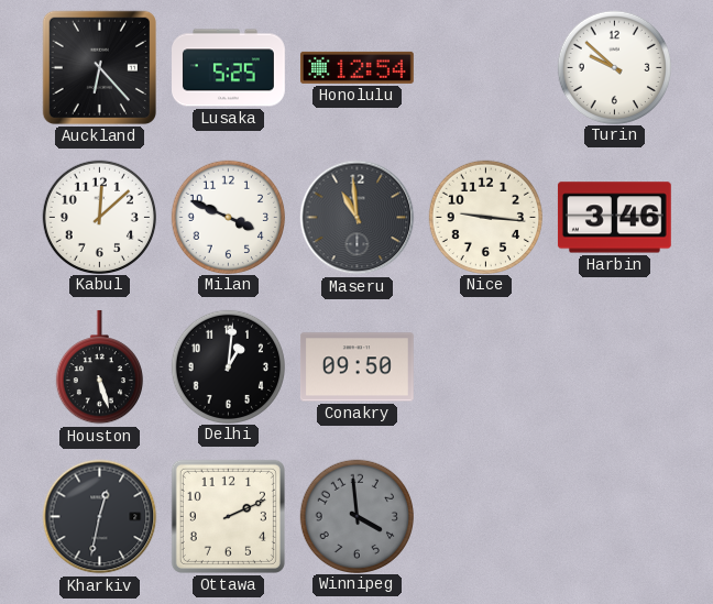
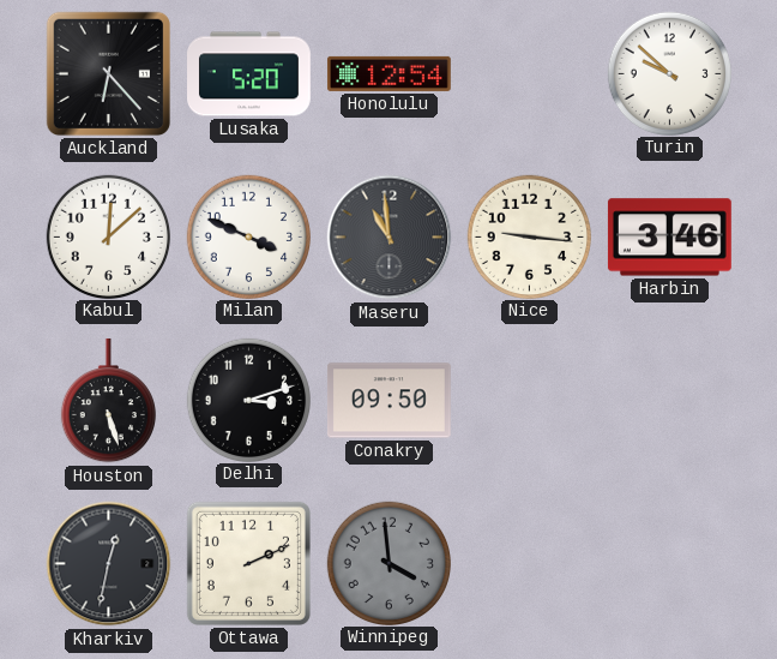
Lusaka: 5:25 -> 5:20 (249, 74)
Delhi: 1:01 -> 3:12 (248, 400)
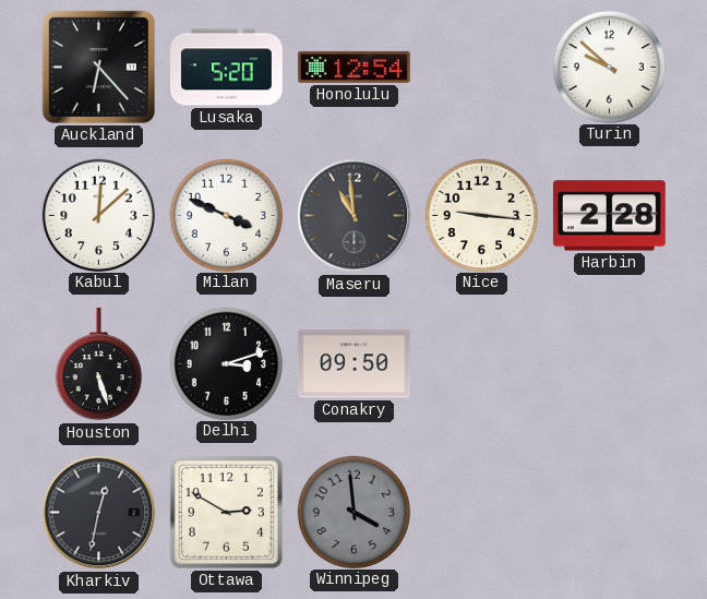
Harbin: 3:46 -> 2:28 (609, 216)
Ottawa: 2:11 -> 2:50 (226, 512)
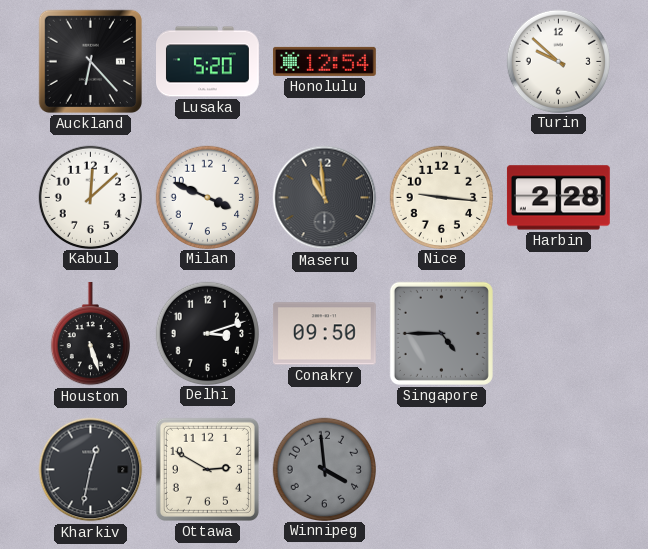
Singapore: none -> 4:45 (441, 333)
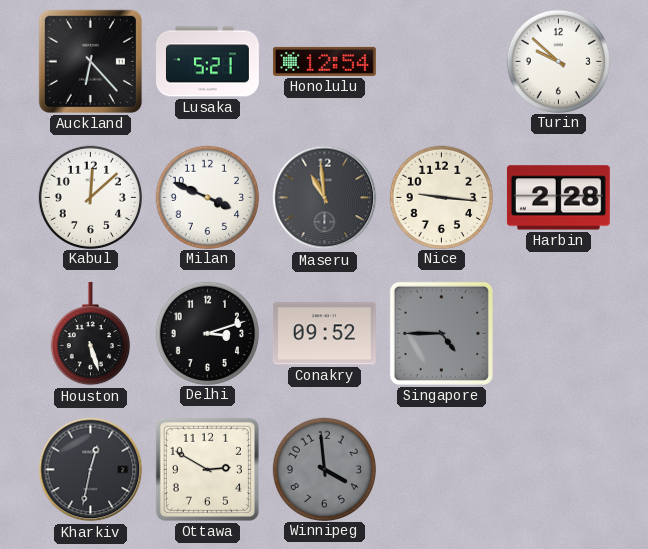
Lusaka: 5:20 -> 5:21 (208, 62)
Conakry: 09:50 -> 09:52 (324, 334)
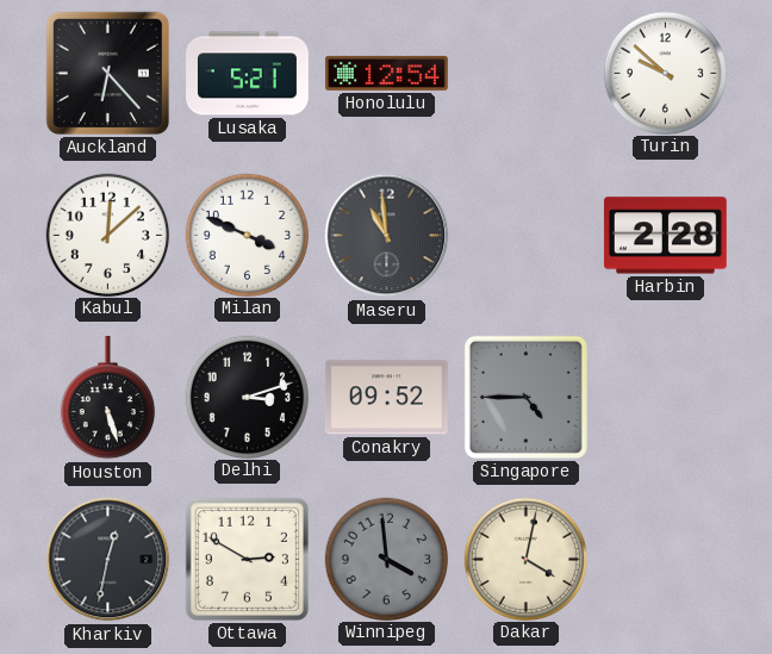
Nice: 9:16 -> none (441, 197)
Dakar: none -> 4:02 (525, 559)
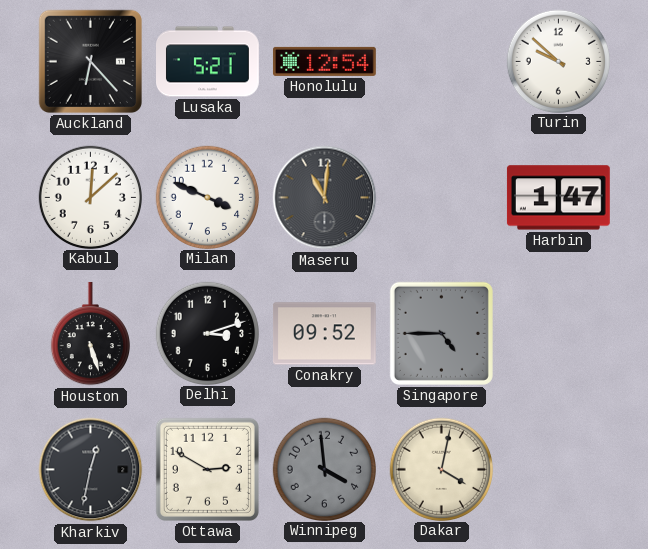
Maseru: 10:59 -> 11:01 (325, 198)
Harbin: 2:28 -> 1:47 (558, 198)
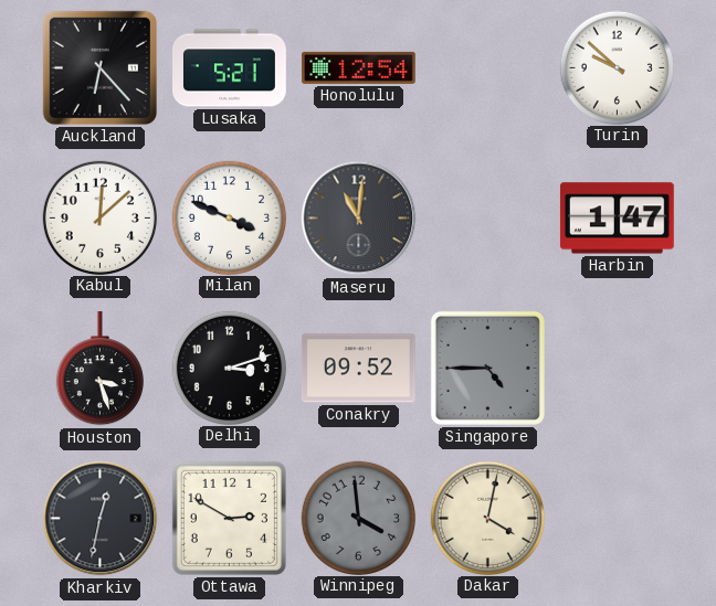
Houston: 5:27 -> 3:27 (99, 369)
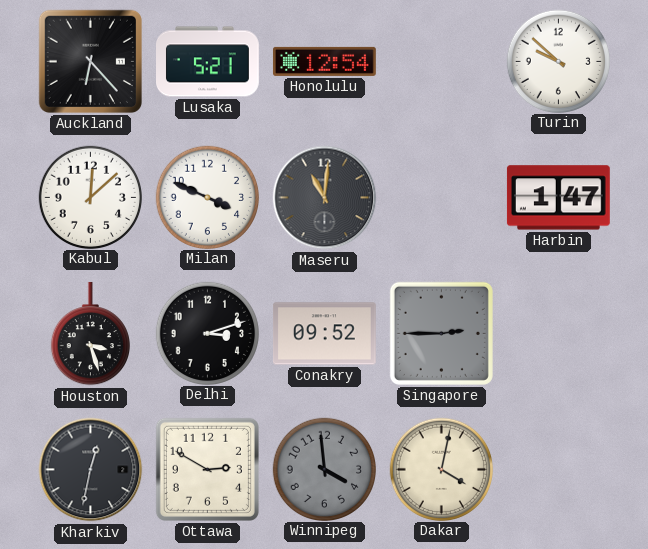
Singapore: 4:45 -> 2:45 (441, 333)
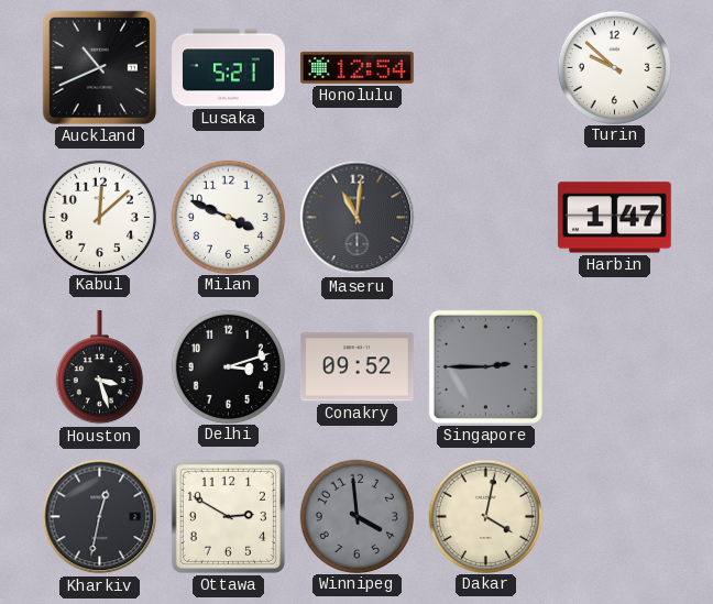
Auckland: 6:23 -> 10:41 (99, 67)
